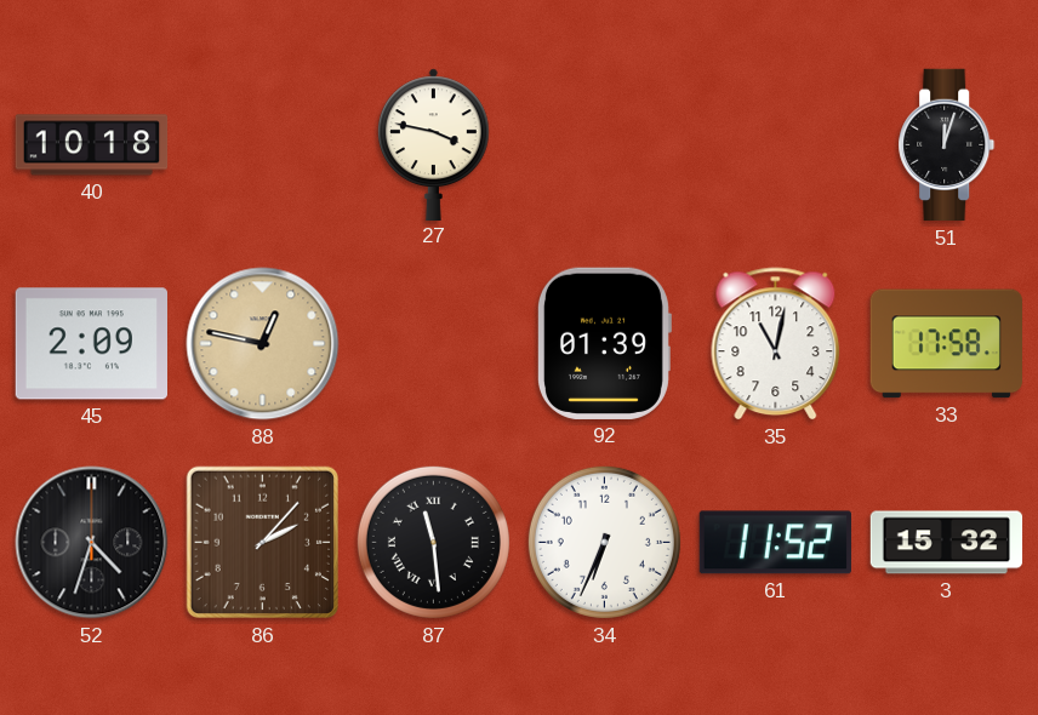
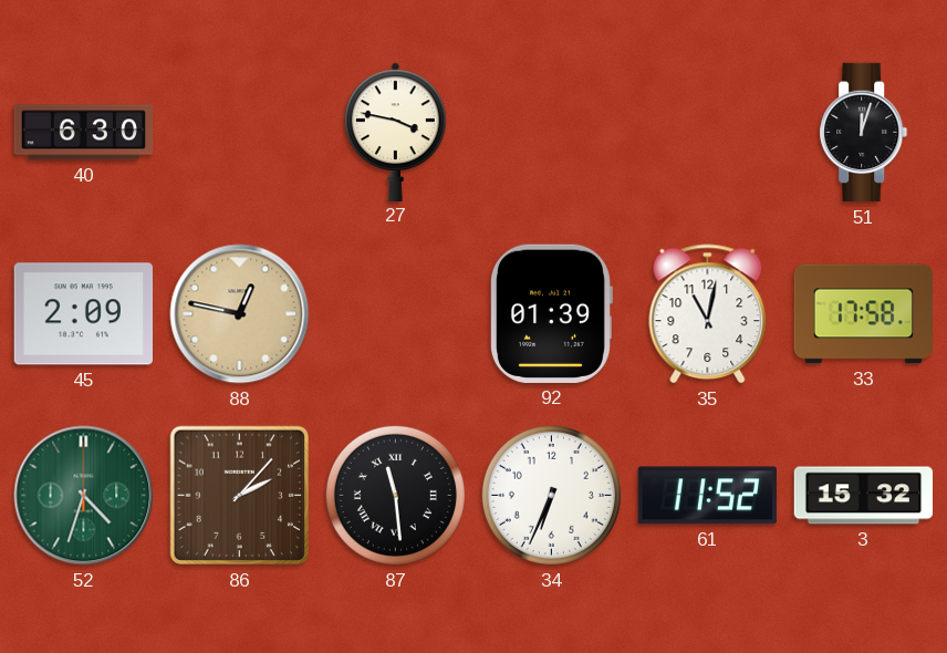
40: 10:18 -> 6:30 (84, 133)
52 dial: black -> green (84, 496)
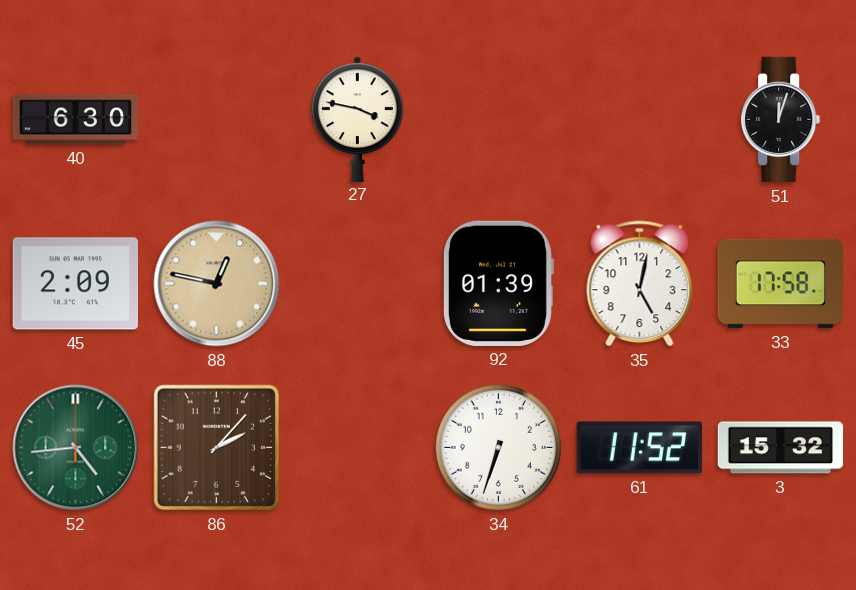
35: 11:02 -> 5:02 (640, 284)
52: 4:33 -> 4:44 (76, 448)
87: 11:29 -> none (395, 495)
34: 6:34 -> 6:33 (498, 447)
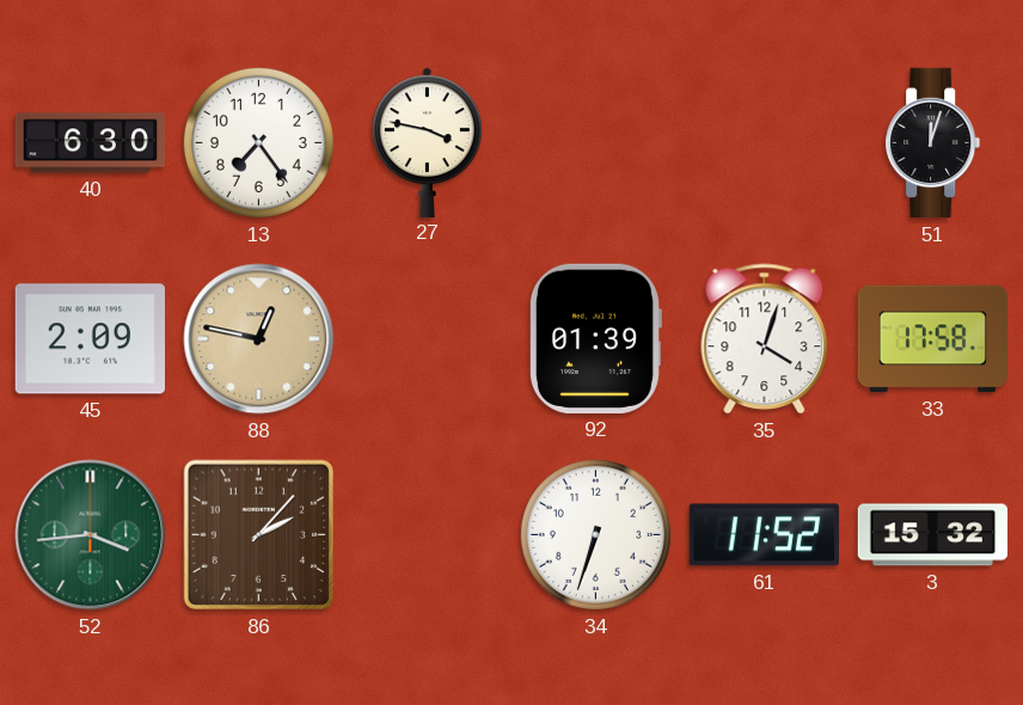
13: none -> 7:24 (258, 142)
35: 5:02 -> 4:03 (765, 339)
52: 4:44 -> 3:44 (91, 535)
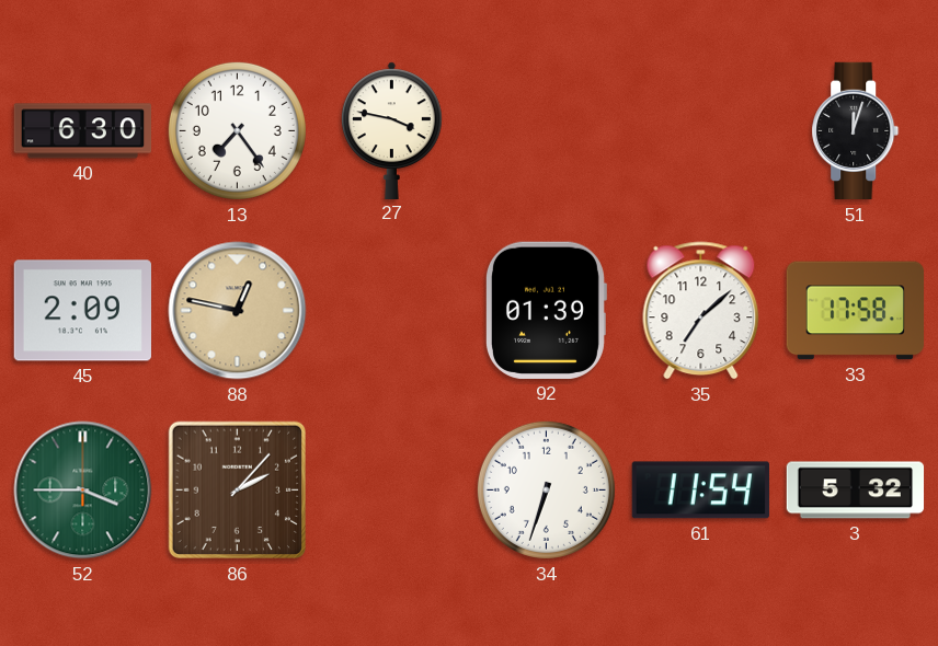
35: 4:03 -> 7:08 (701, 311)
52: 3:44 -> 3:45 (83, 491)
61: 11:52 -> 11:54 (700, 491)
3: 15:32 -> 5:32 (856, 491)
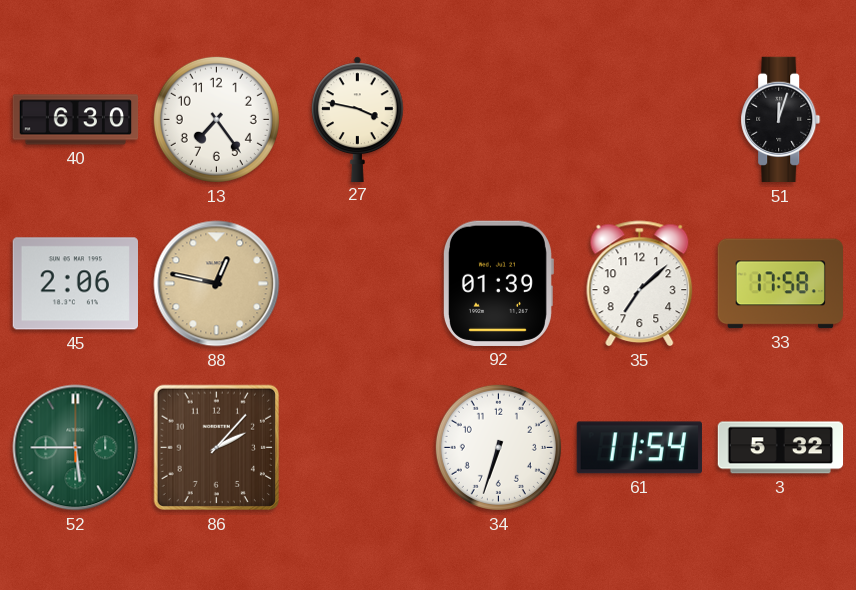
45: 2:09 -> 2:06 (75, 284)
52: 3:45 -> 5:45 (76, 448)
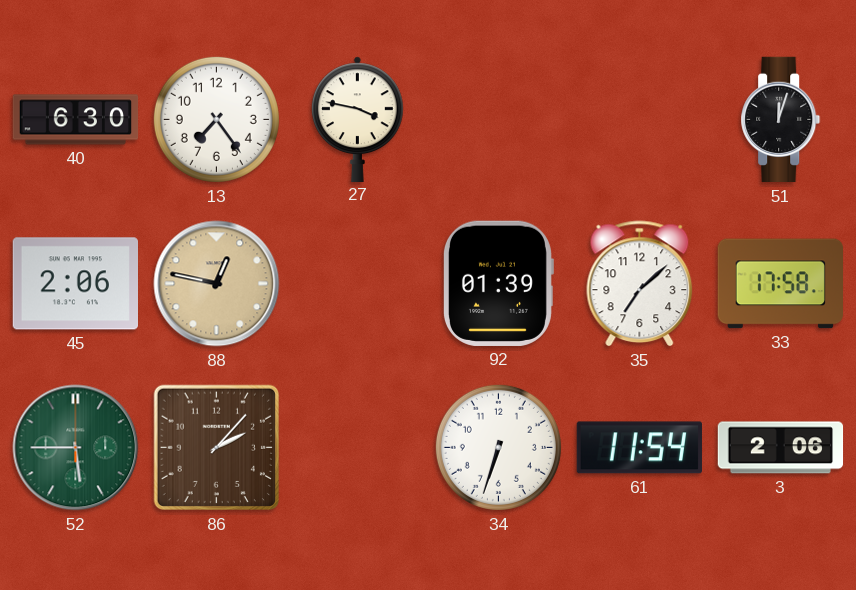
3: 5:32 -> 2:06 (781, 448)
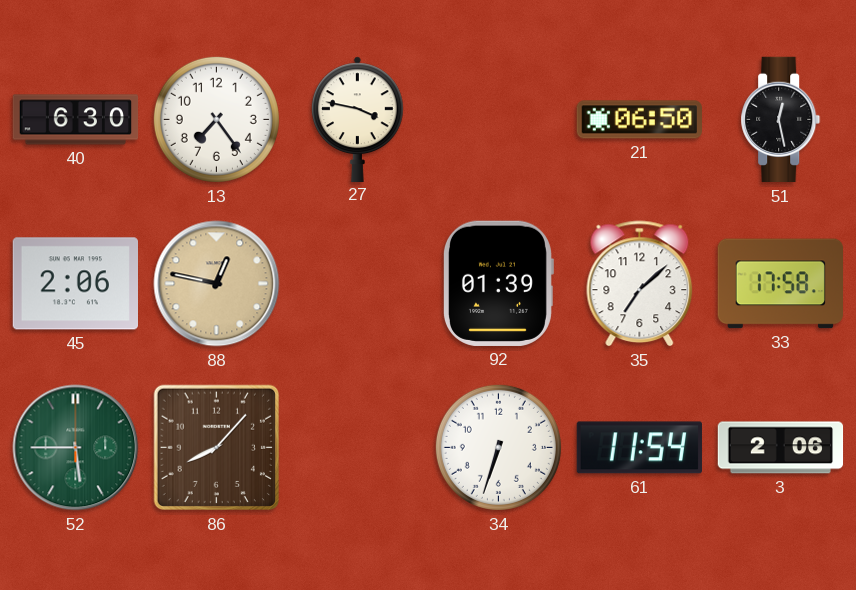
21: none -> 06:50 (639, 120)
51: 12:03 -> 12:28 (781, 120)
86: 2:07 -> 8:07 (217, 448)
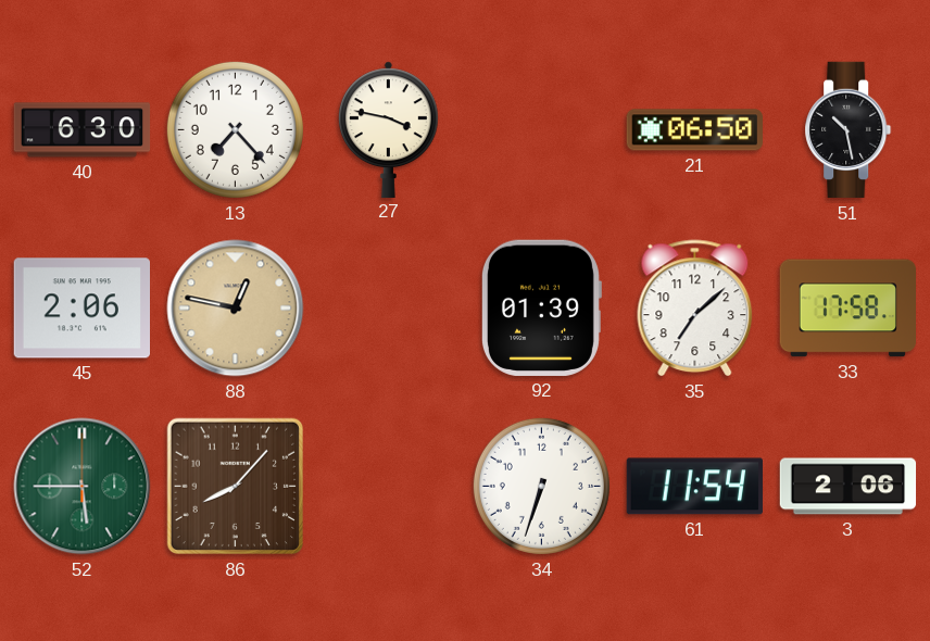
13: 7:24 -> 7:23 (235, 129)
51: 12:28 -> 10:28 (849, 130)
